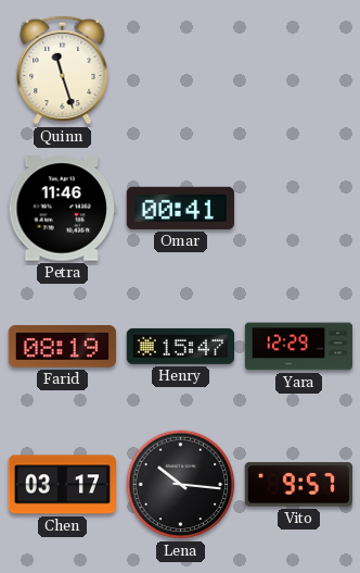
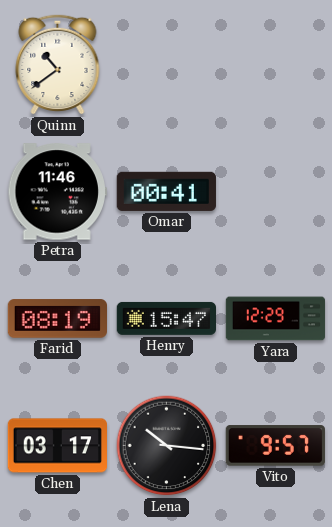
Quinn: 11:27 -> 10:39 (58, 64)
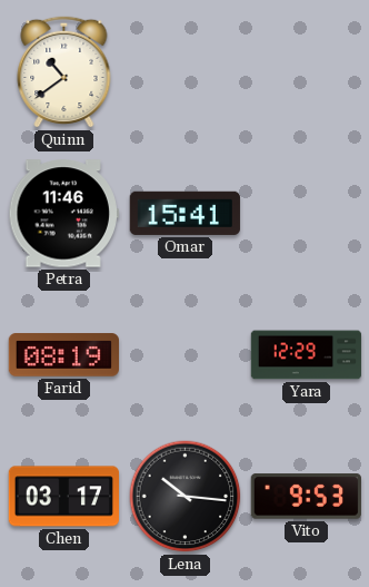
Omar: 00:41 -> 15:41 (184, 213)
Henry: 15:47 -> none (166, 318)
Vito: 9:57 -> 9:53 (306, 497)
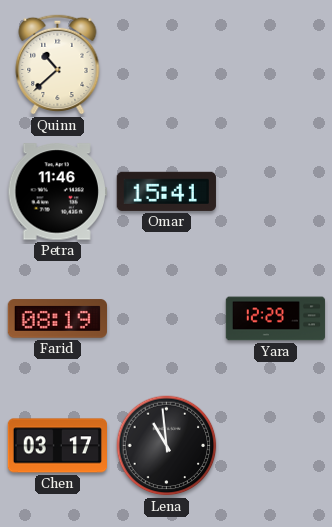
Quinn: 10:39 -> 10:38 (58, 64)
Lena: 10:16 -> 10:59 (167, 446)
Vito: 9:53 -> none (306, 497)
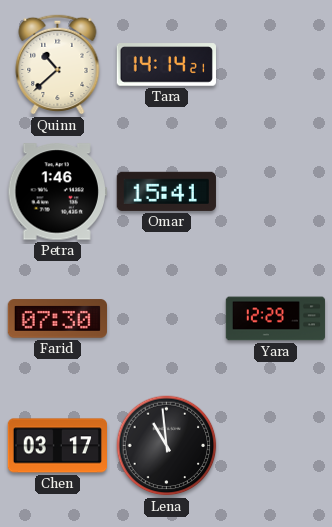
Tara: none -> 14:14 (166, 65)
Petra: 11:46 -> 1:46 (57, 192)
Farid: 08:19 -> 07:30 (57, 319)
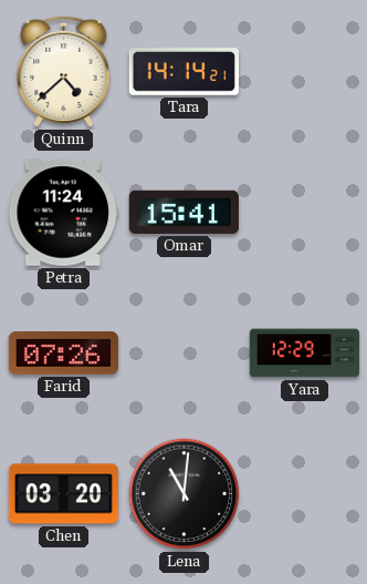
Quinn: 10:38 -> 4:38 (64, 71)
Petra: 1:46 -> 11:24 (63, 213)
Farid: 07:30 -> 07:26 (63, 354)
Chen: 03:17 -> 03:20 (63, 494)
Lena: 10:59 -> 11:01 (185, 494)
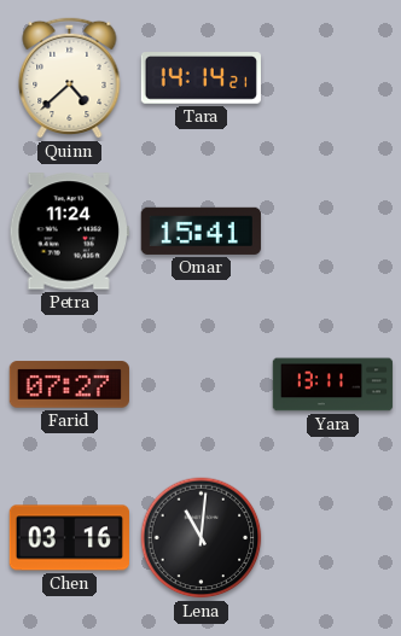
Farid: 07:26 -> 07:27 (69, 385)
Yara: 12:29 -> 13:11 (333, 385)
Chen: 03:20 -> 03:16 (69, 538)
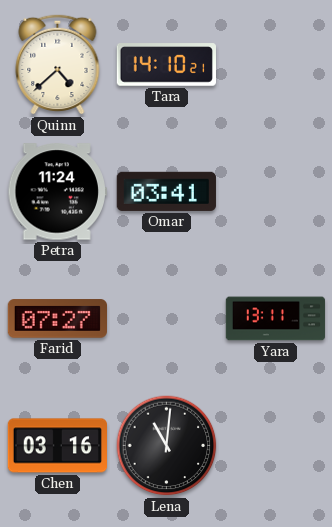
Tara: 14:14 -> 14:10 (166, 65)
Omar: 15:41 -> 03:41 (166, 191)
